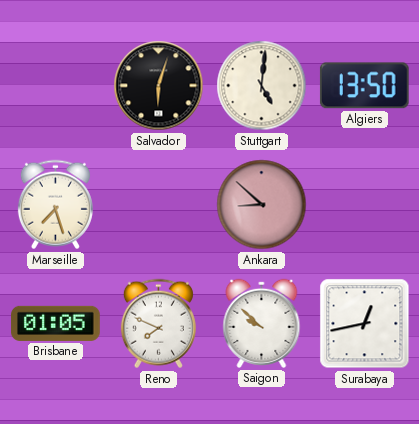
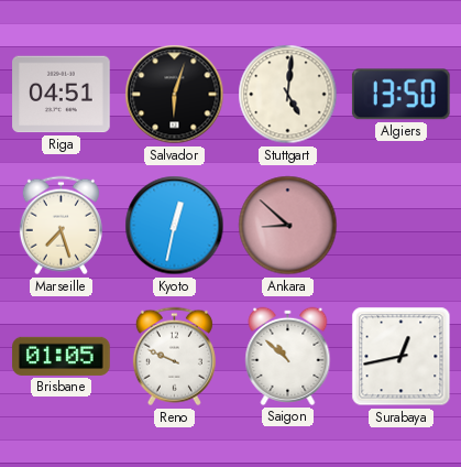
Riga: none -> 04:51 (62, 95)
Kyoto: none -> 12:32 (175, 226)
Reno: 7:49 -> 9:49 (174, 357)
Saigon: 9:52 -> 10:52 (288, 356)
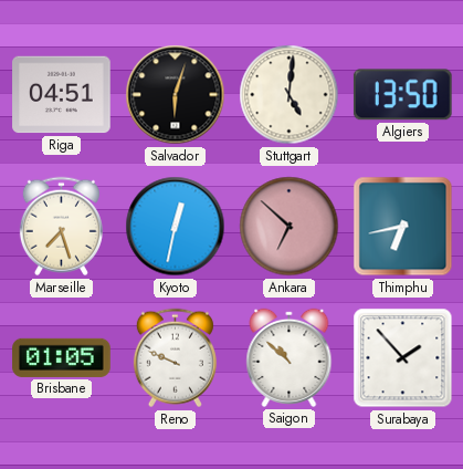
Ankara: 8:52 -> 6:52 (290, 227)
Thimphu: none -> 6:43 (403, 227)
Surabaya: 12:43 -> 1:53 (403, 358)
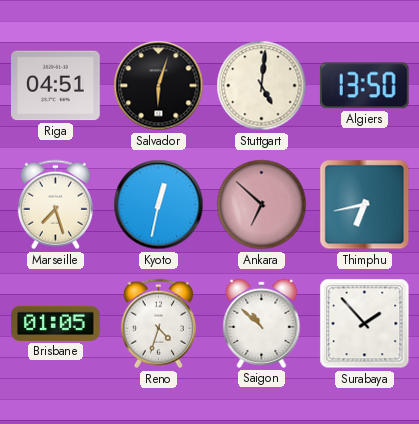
Reno: 9:49 -> 4:33 (158, 324)
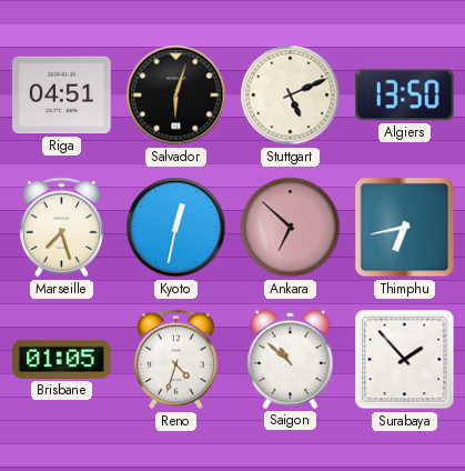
Stuttgart: 5:01 -> 5:11 (291, 96)
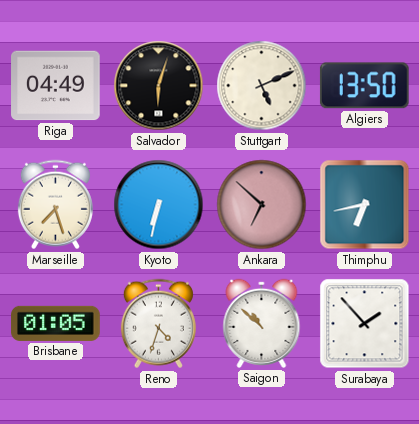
Riga: 04:51 -> 04:49 (56, 86)
Kyoto: 12:32 -> 6:32 (159, 205)
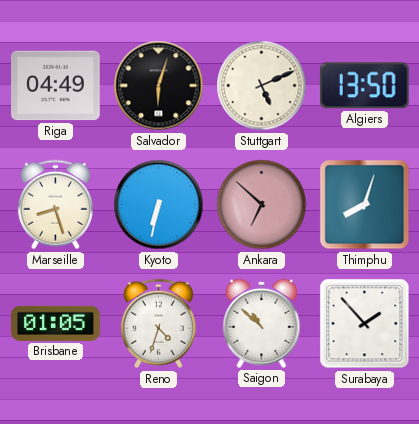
Marseille: 7:27 -> 8:27 (55, 205)
Thimphu: 6:43 -> 8:03 (365, 205)
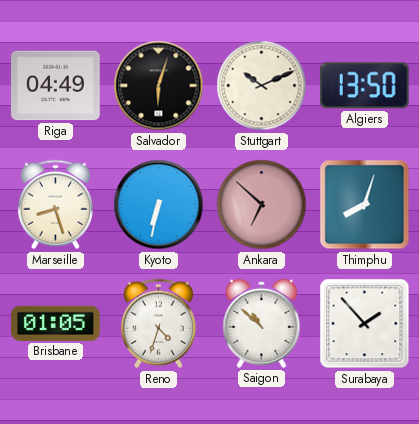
Stuttgart: 5:11 -> 10:11 (262, 86)
